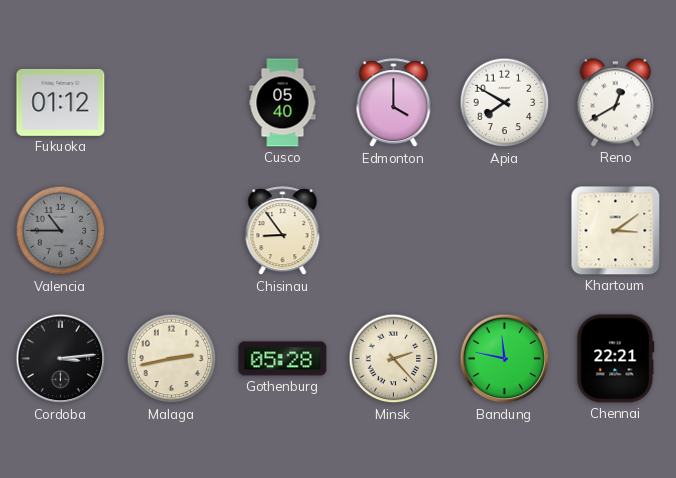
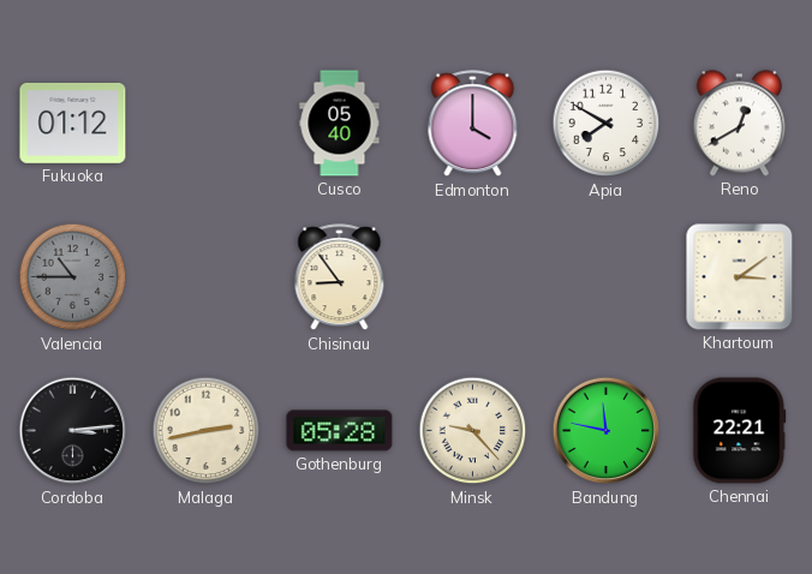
Minsk: 2:23 -> 9:23 (473, 431)
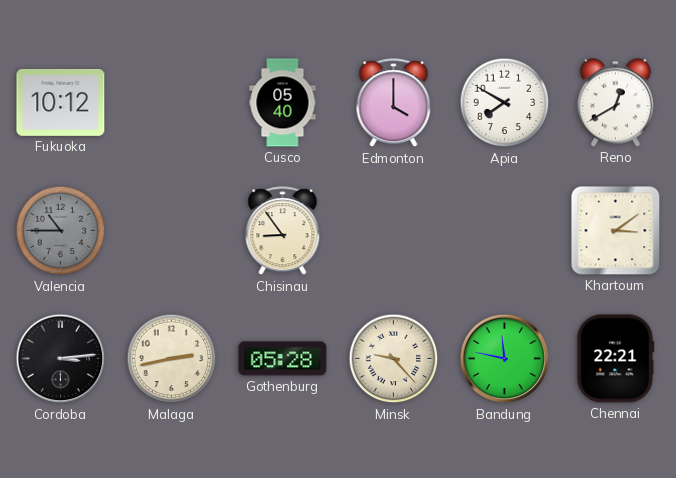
Fukuoka: 01:12 -> 10:12 (61, 103)
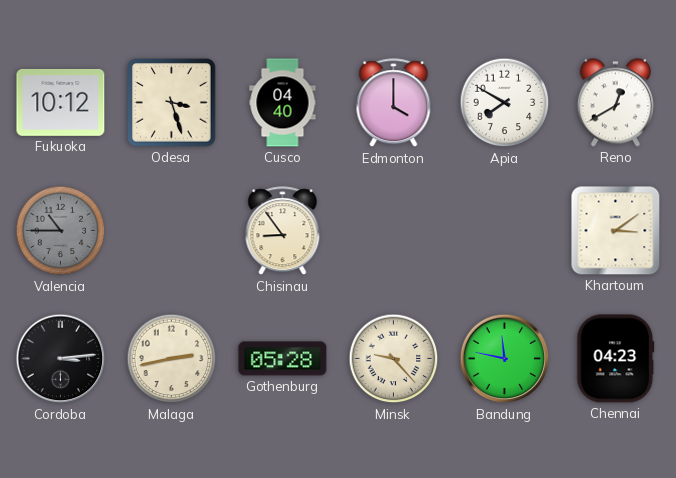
Odesa: none -> 3:27 (172, 103)
Cusco: 05:40 -> 04:40 (283, 103)
Chennai: 22:21 -> 04:23 (616, 359)
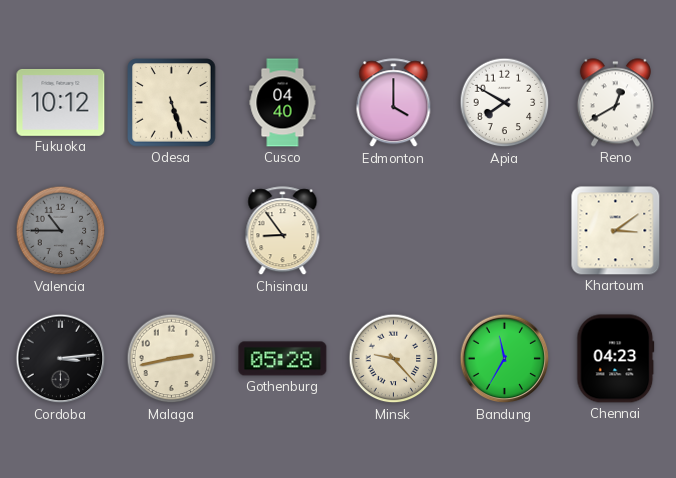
Odesa: 3:27 -> 5:27 (172, 103)
Bandung: 11:47 -> 11:35 (505, 359)
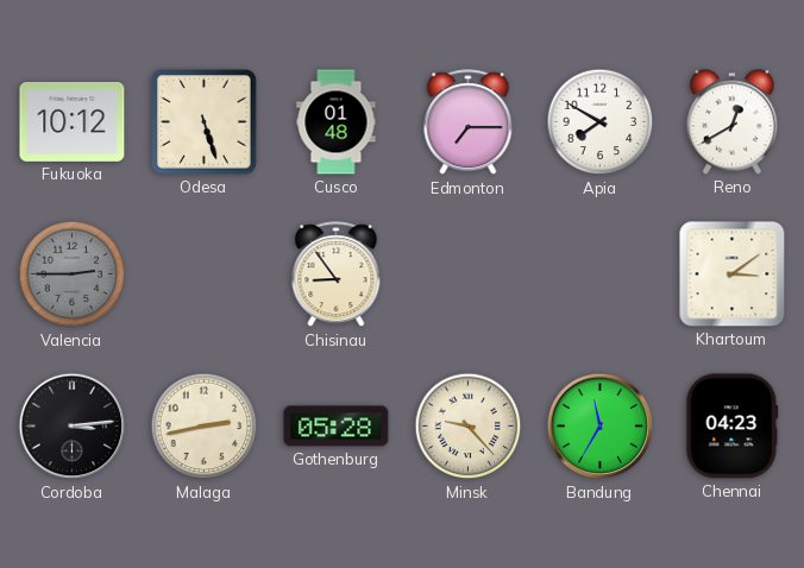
Cusco: 04:40 -> 01:48 (337, 122)
Edmonton: 4:00 -> 7:15 (469, 122)
Valencia: 10:45 -> 2:45 (73, 274)
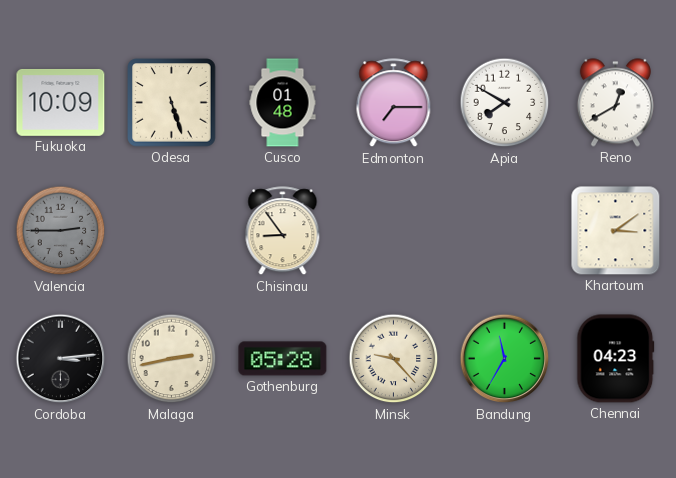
Fukuoka: 10:12 -> 10:09 (61, 103)
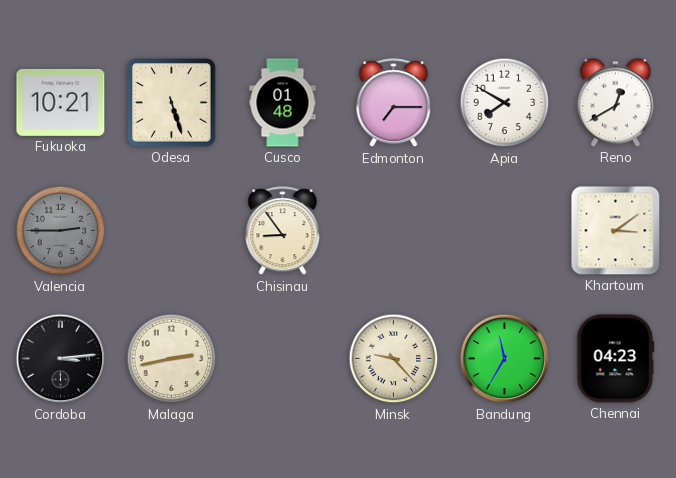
Fukuoka: 10:09 -> 10:21 (61, 103)
Gothenburg: 05:28 -> none (283, 359)
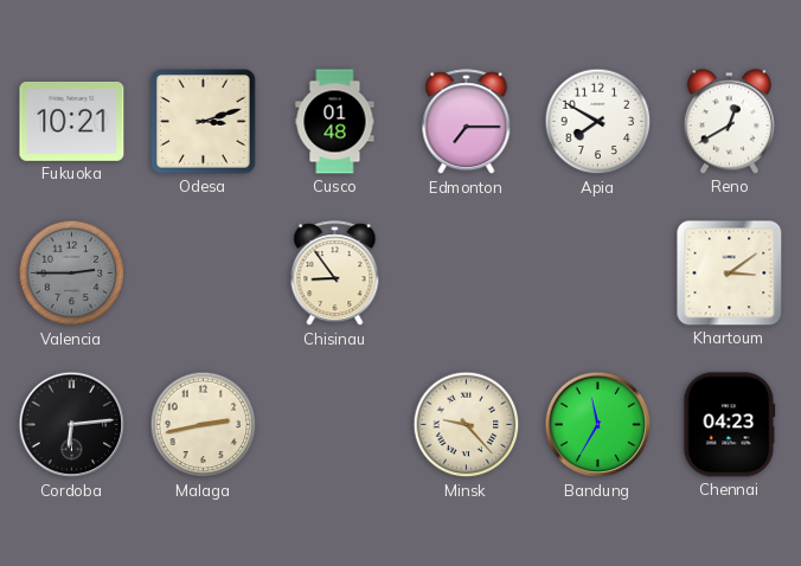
Odesa: 5:27 -> 3:12 (204, 122)
Cordoba: 3:14 -> 6:14 (72, 425)
